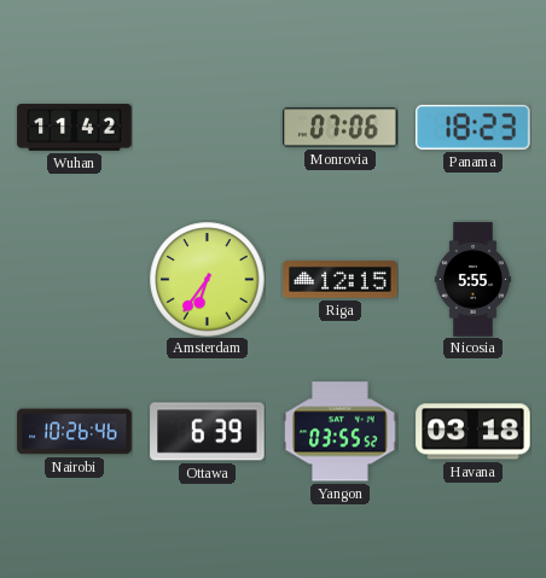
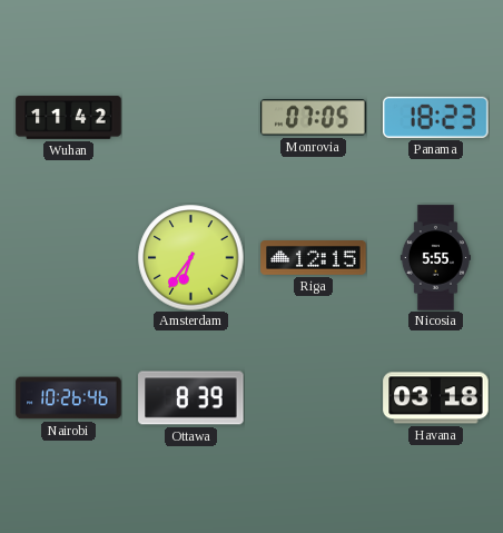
Monrovia: 07:06 -> 07:05 (314, 118)
Ottawa: 6:39 -> 8:39 (191, 398)
Yangon: 03:55 -> none (341, 432)
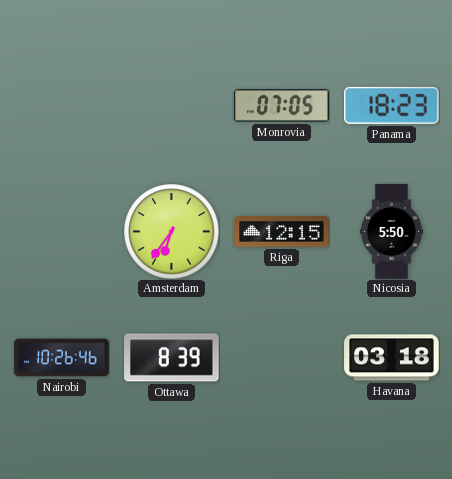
Wuhan: 11:42 -> none (69, 118)
Nicosia: 5:55 -> 5:50 (391, 232)
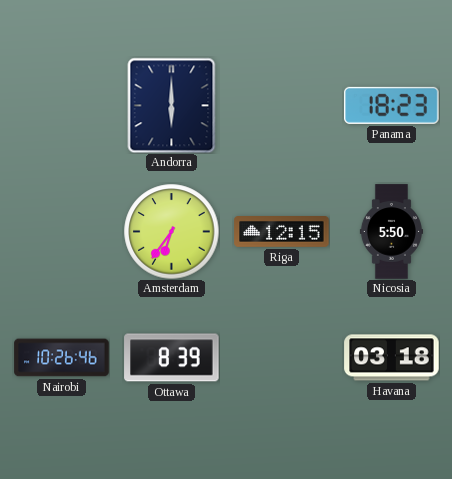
Andorra: none -> 6:00 (172, 105)
Monrovia: 07:05 -> none (282, 106)
